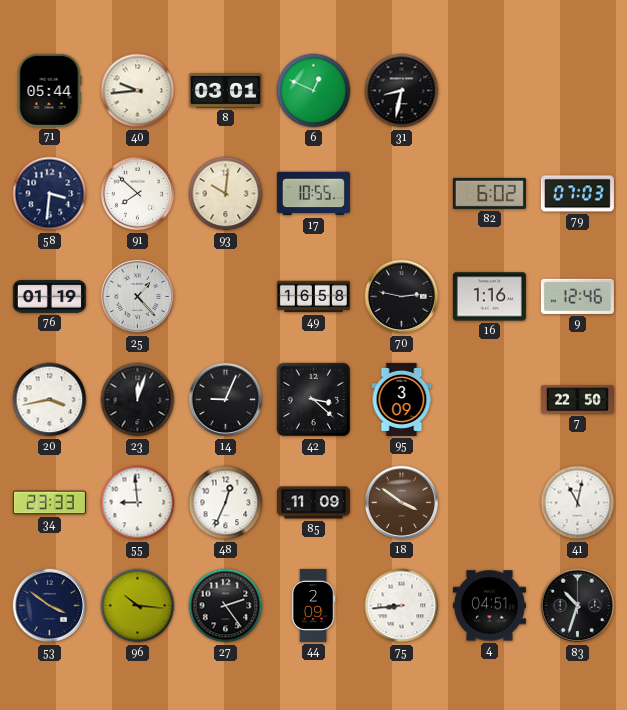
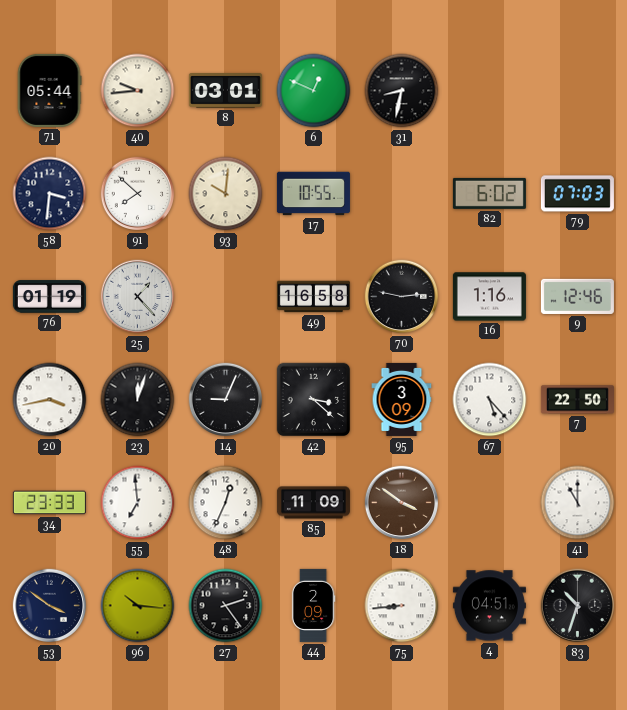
67: none -> 5:23 (490, 400)
55: 8:59 -> 6:59 (138, 503)
41: 11:02 -> 11:00 (578, 503)
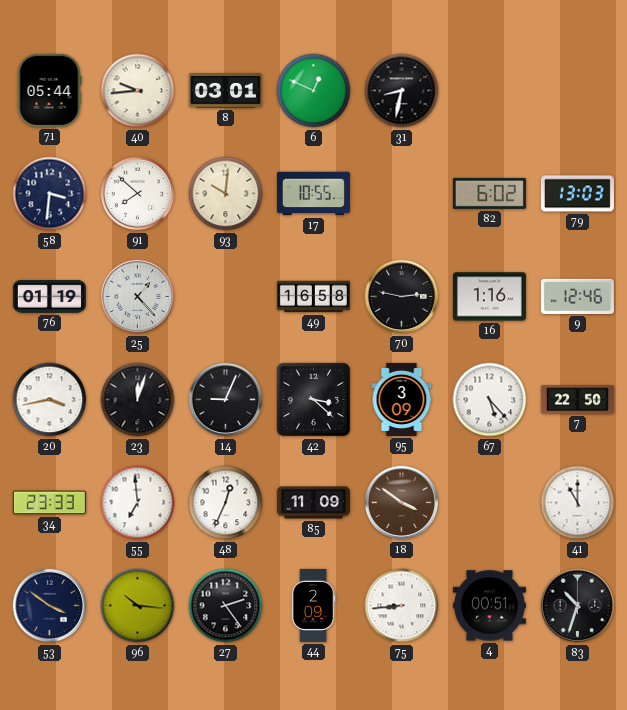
79: 07:03 -> 13:03 (577, 194)
4: 04:51 -> 00:51 (489, 606)
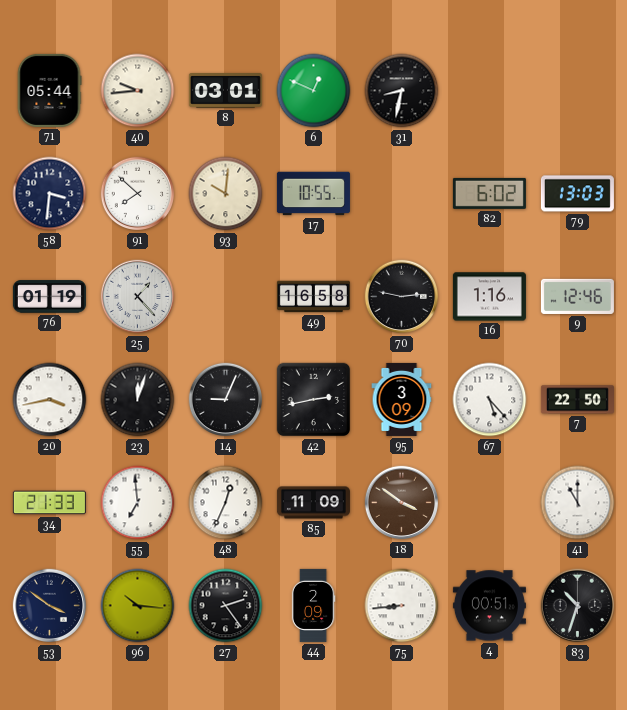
42: 3:22 -> 2:43 (314, 400)
34: 23:33 -> 21:33 (49, 503)
